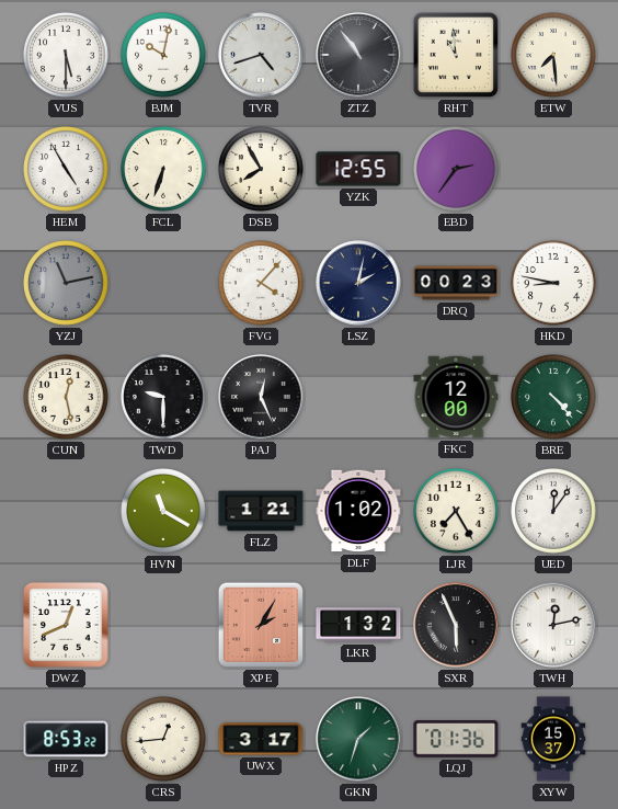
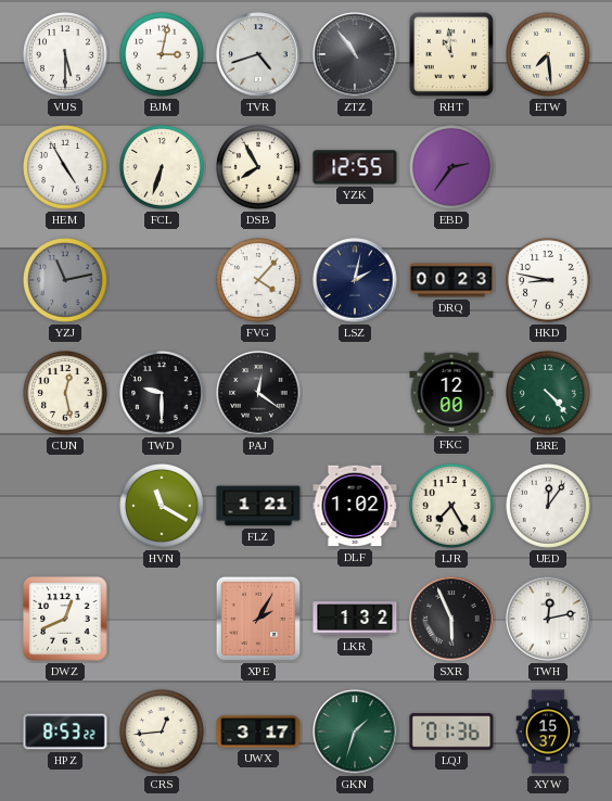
BJM: 10:02 -> 3:02 (163, 55)
PAJ: 12:26 -> 12:21 (258, 393)
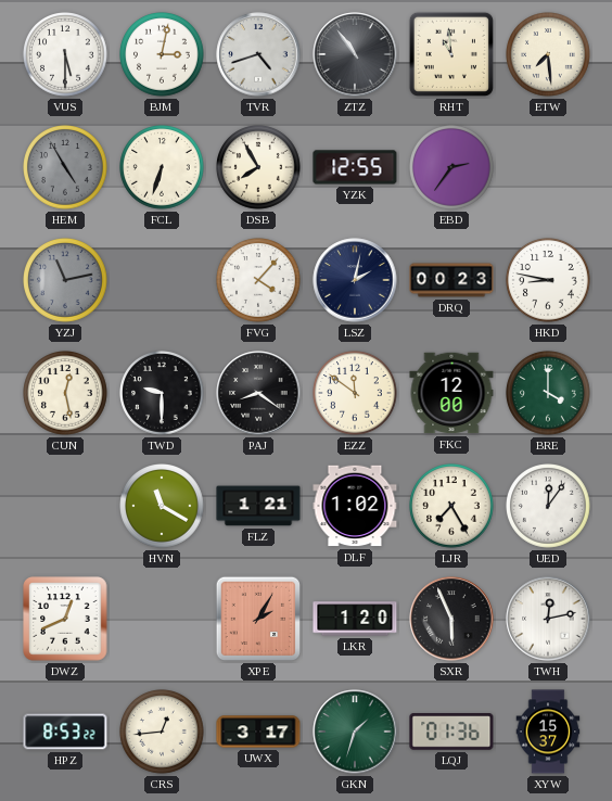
HEM dial: white -> grey (66, 168)
PAJ: 12:21 -> 8:21 (258, 393)
EZZ: none -> 11:51 (356, 394)
BRE: 4:23 -> 4:00 (549, 394)
LKR: 1:32 -> 1:20 (355, 619)
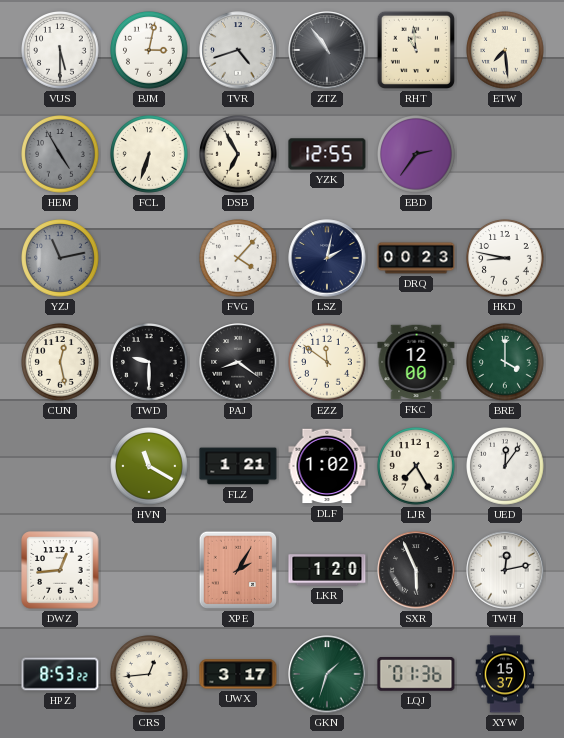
DSB: 7:55 -> 6:55 (239, 155)
DWZ: 12:41 -> 12:44 (60, 570)
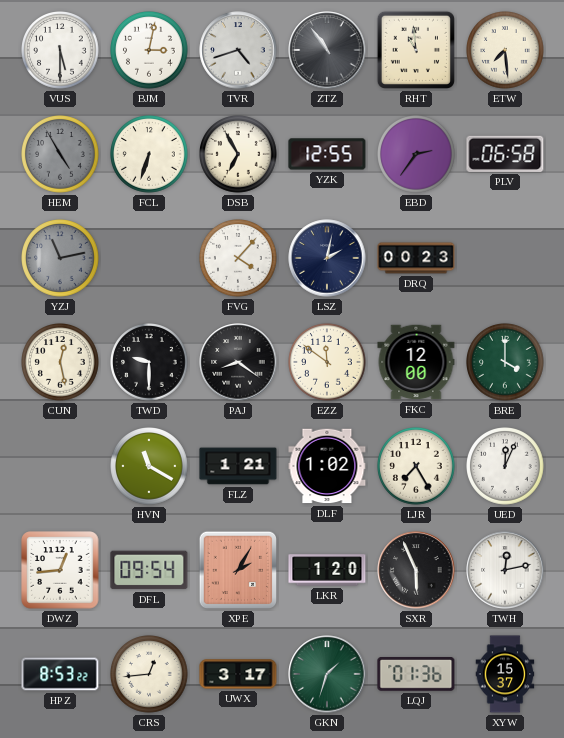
PLV: none -> 06:58 (505, 154)
HKD: 8:47 -> none (506, 259)
UED: 12:06 -> 12:04 (506, 467)
DFL: none -> 09:54 (149, 570)
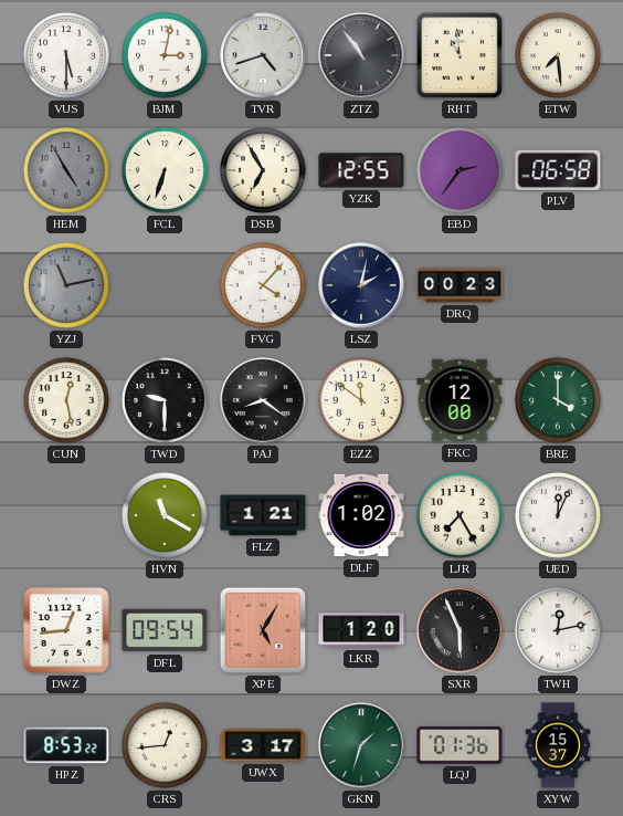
XPE: 2:05 -> 5:05 (263, 630)
